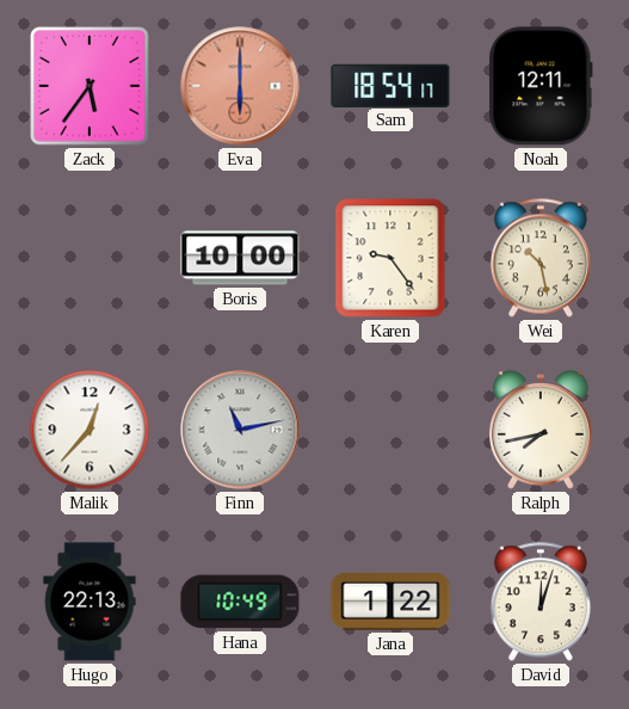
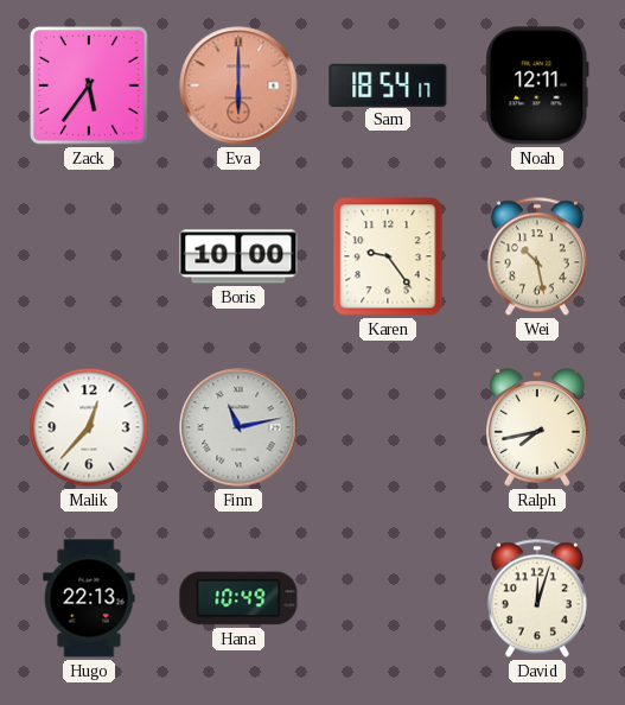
Jana: 1:22 -> none (390, 603)
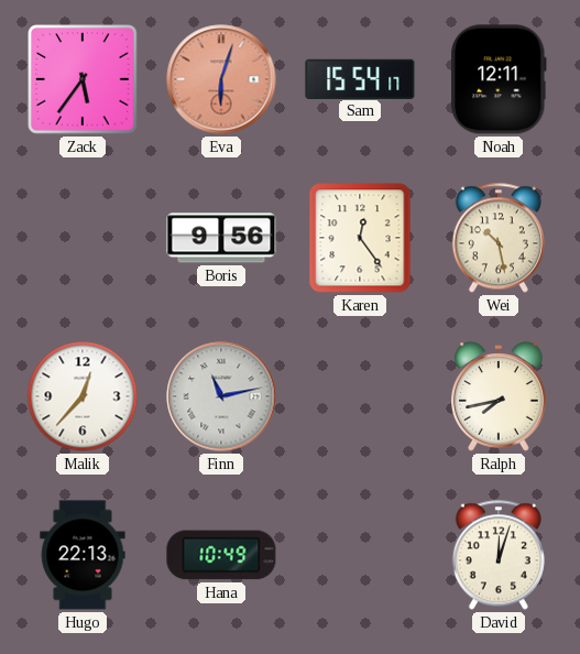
Eva: 6:00 -> 6:03 (221, 79)
Sam: 18:54 -> 15:54 (360, 78)
Boris: 10:00 -> 9:56 (221, 238)
Karen: 9:24 -> 12:24 (360, 238)
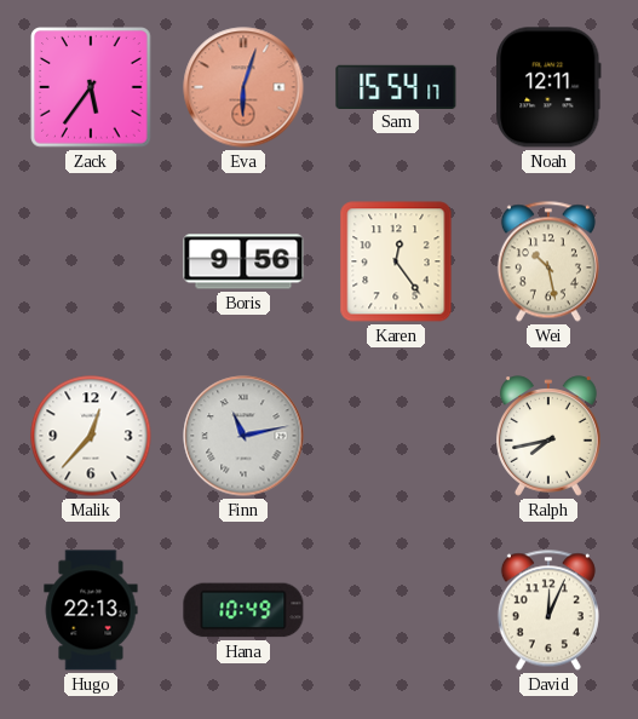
David: 12:03 -> 12:04 (548, 610)
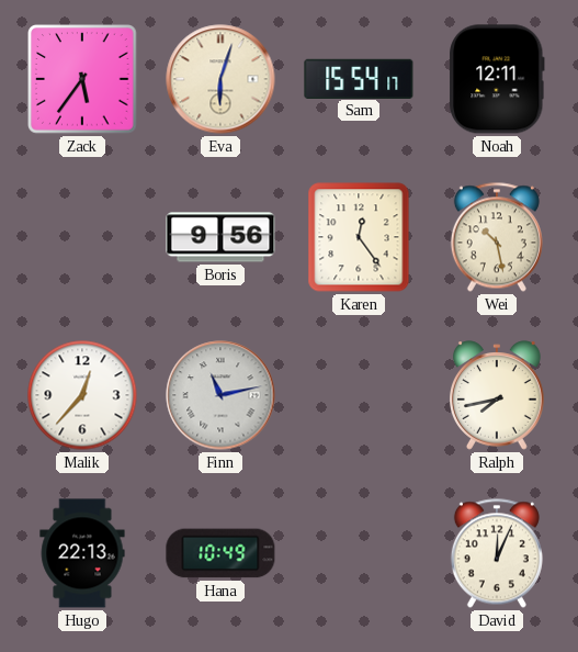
Eva dial: salmon -> cream (220, 79)
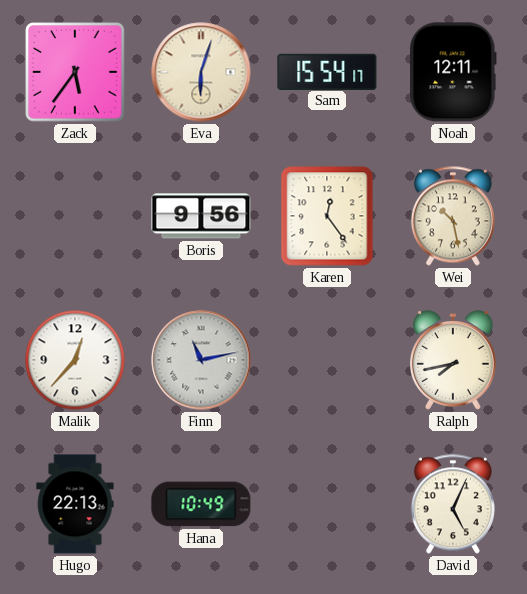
David: 12:04 -> 5:04 (453, 504)
